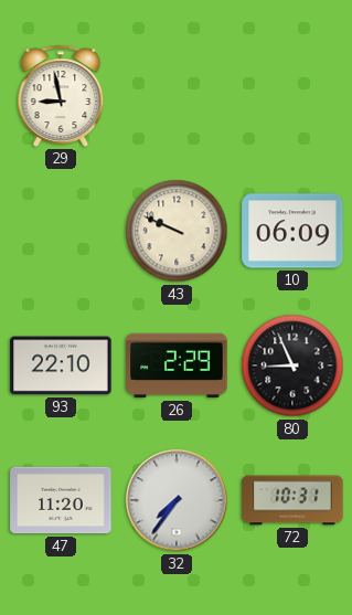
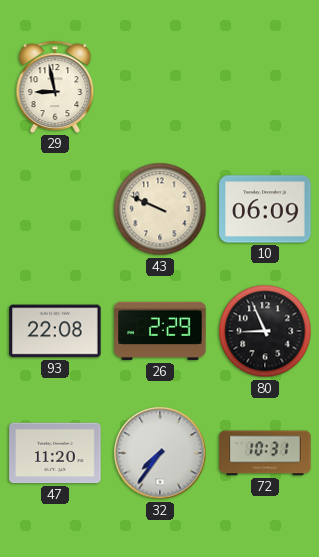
93: 22:10 -> 22:08 (55, 331)
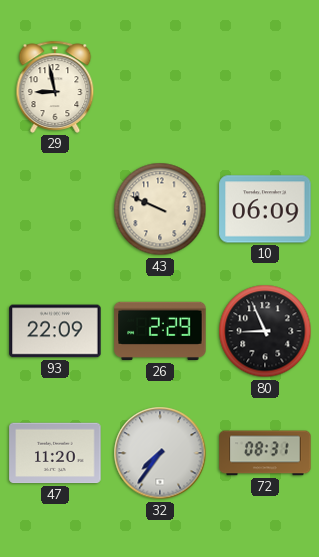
93: 22:08 -> 22:09 (55, 331)
72: 10:31 -> 08:31 (265, 453)
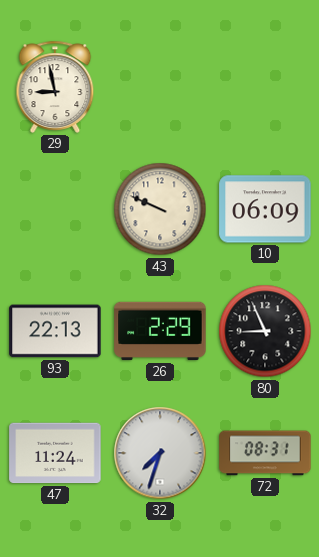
93: 22:09 -> 22:13 (55, 331)
47: 11:20 -> 11:24 (55, 453)
32: 7:36 -> 7:33 (160, 453)
